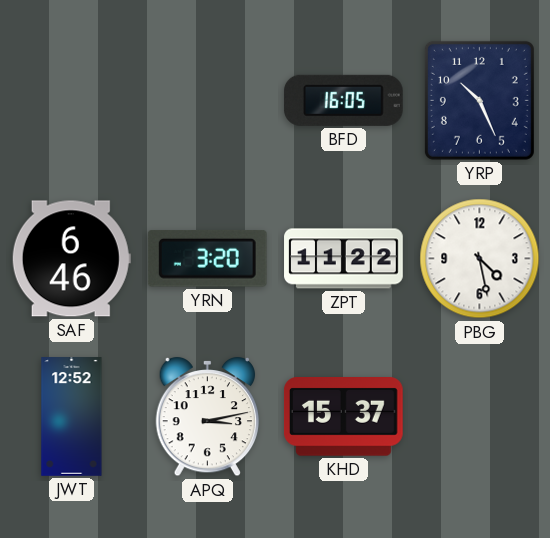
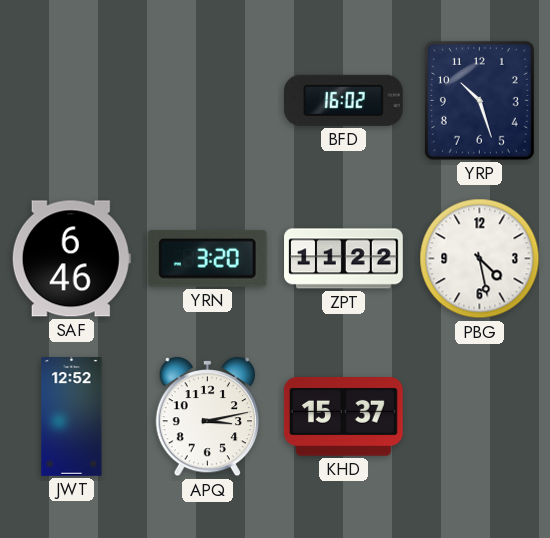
BFD: 16:05 -> 16:02 (343, 100)
YRP: 10:26 -> 10:27 (479, 100)
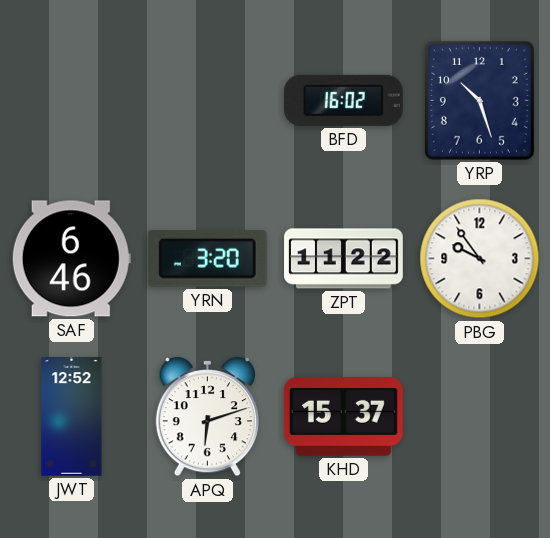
PBG: 4:28 -> 9:54 (480, 259)
APQ: 3:13 -> 6:12 (208, 417)
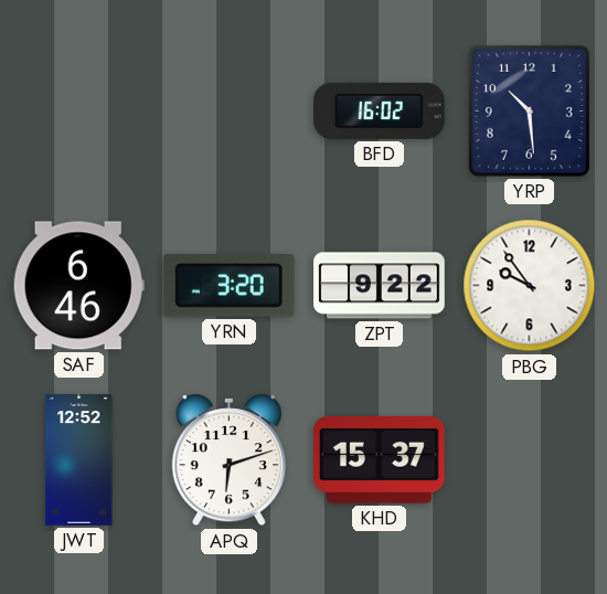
YRP: 10:27 -> 10:29 (529, 110)
ZPT: 11:22 -> 9:22 (380, 286)
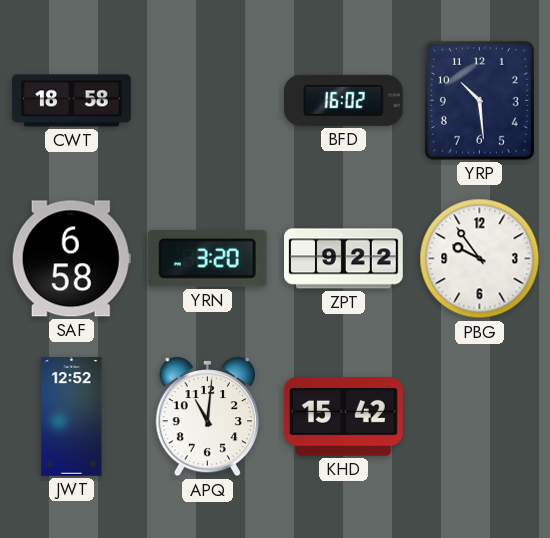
CWT: none -> 18:58 (72, 101)
SAF: 6:46 -> 6:58 (71, 259)
APQ: 6:12 -> 11:01 (208, 417)
KHD: 15:37 -> 15:42 (344, 417)
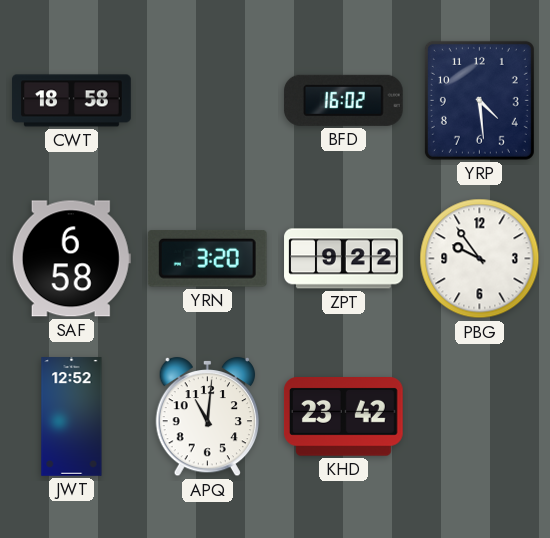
YRP: 10:29 -> 4:29 (479, 100)
KHD: 15:42 -> 23:42 (344, 417)
